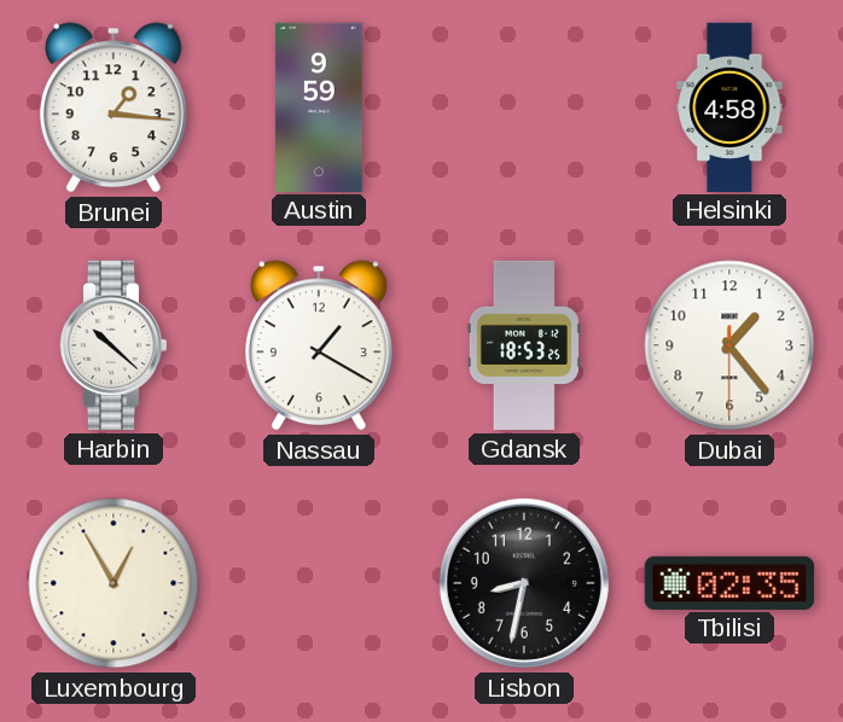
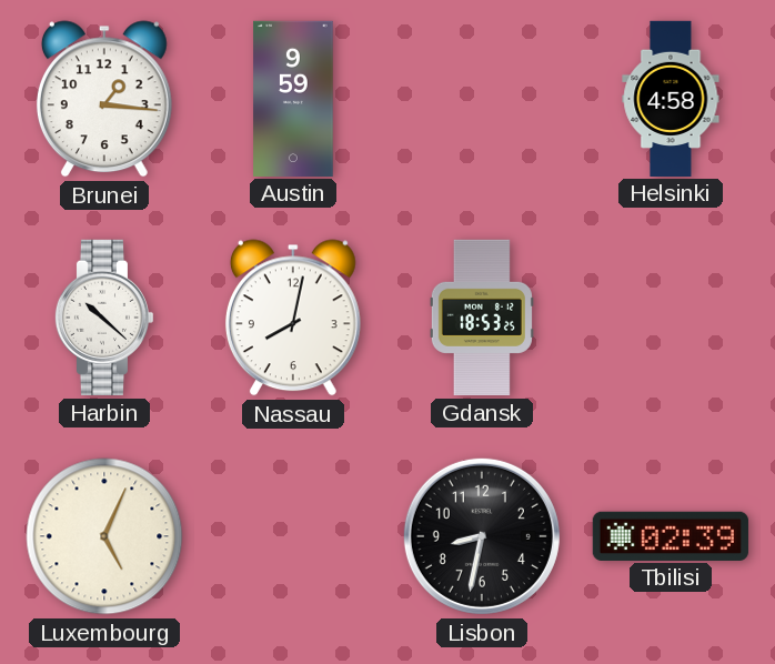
Nassau: 1:20 -> 8:02 (293, 318)
Dubai: 1:23 -> none (729, 345)
Luxembourg: 12:55 -> 5:04 (104, 536)
Tbilisi: 02:35 -> 02:39 (671, 535)
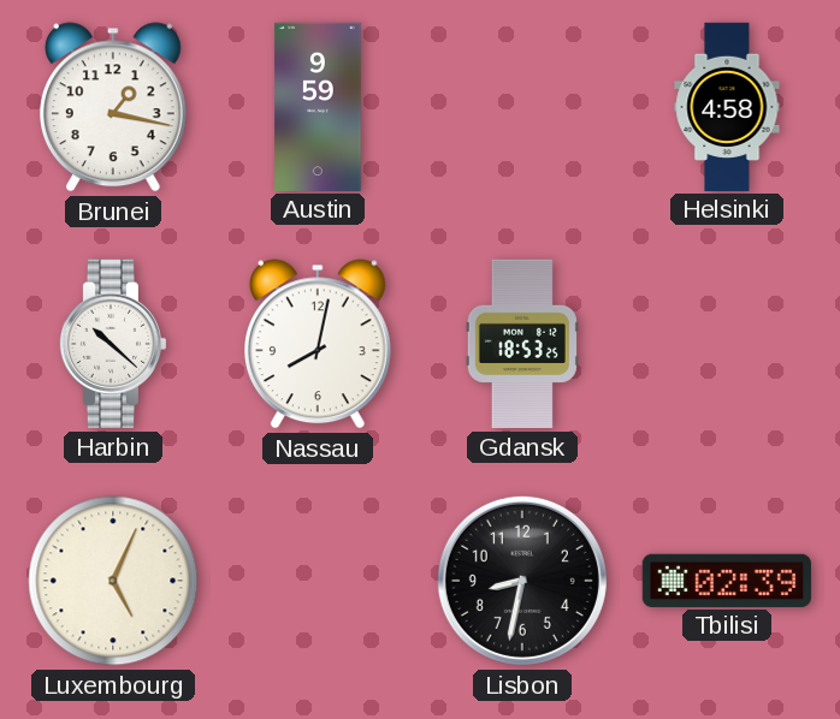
Brunei: 1:16 -> 1:17 (113, 107)
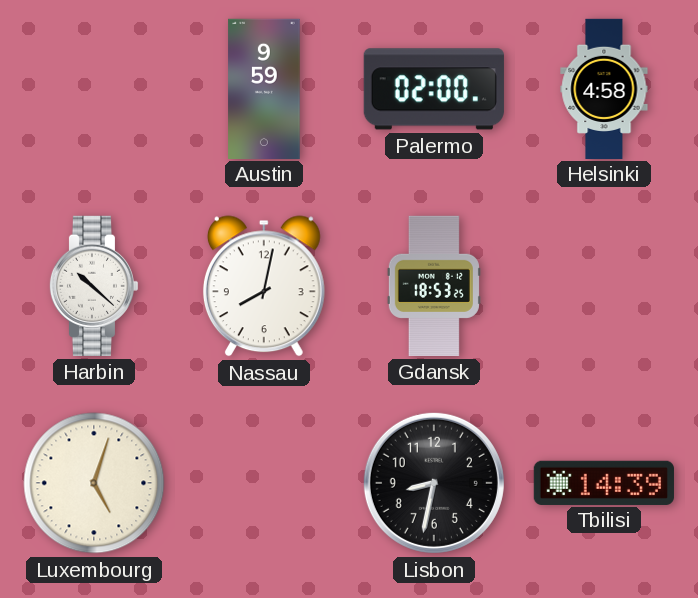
Brunei: 1:17 -> none (113, 107)
Palermo: none -> 02:00 (434, 89)
Luxembourg: 5:04 -> 5:03 (94, 483)
Tbilisi: 02:39 -> 14:39 (604, 482)
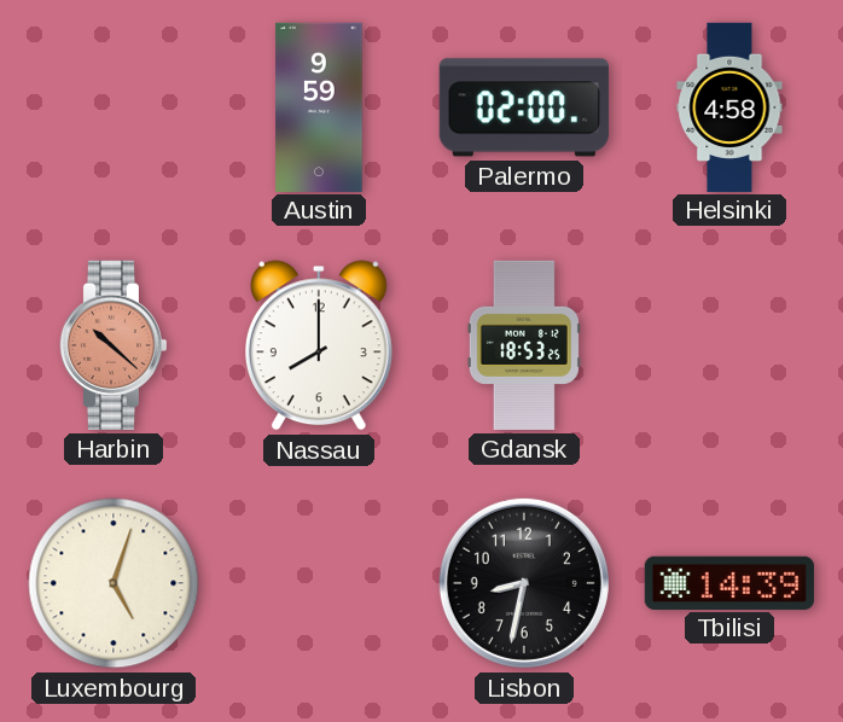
Harbin dial: white -> salmon (114, 345)
Nassau: 8:02 -> 8:00 (319, 345)
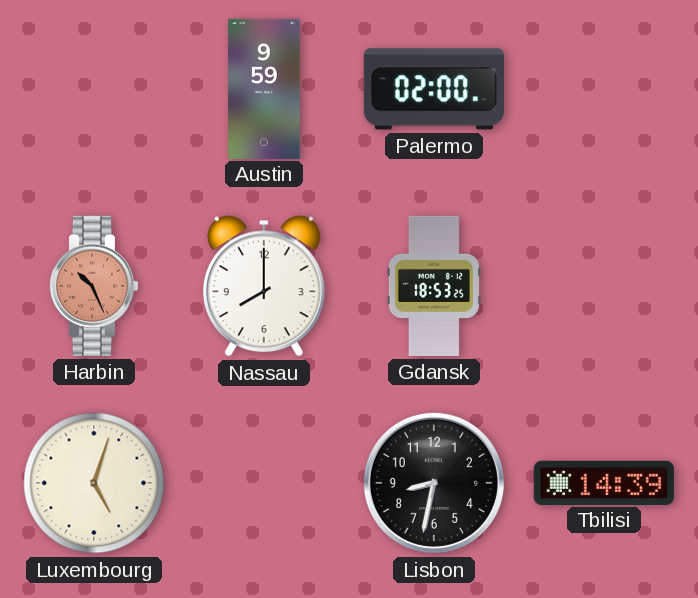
Helsinki: 4:58 -> none (729, 106)
Harbin: 10:22 -> 10:26 (94, 286)
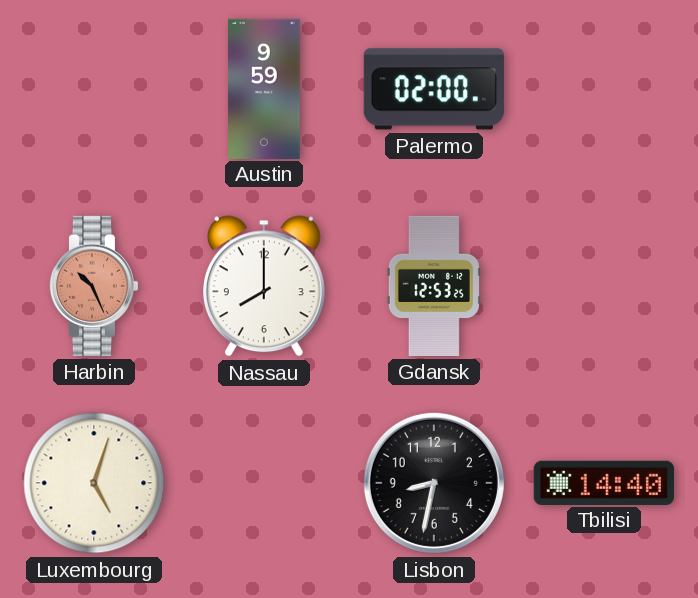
Gdansk: 18:53 -> 12:53 (434, 286)
Tbilisi: 14:39 -> 14:40 (604, 482)
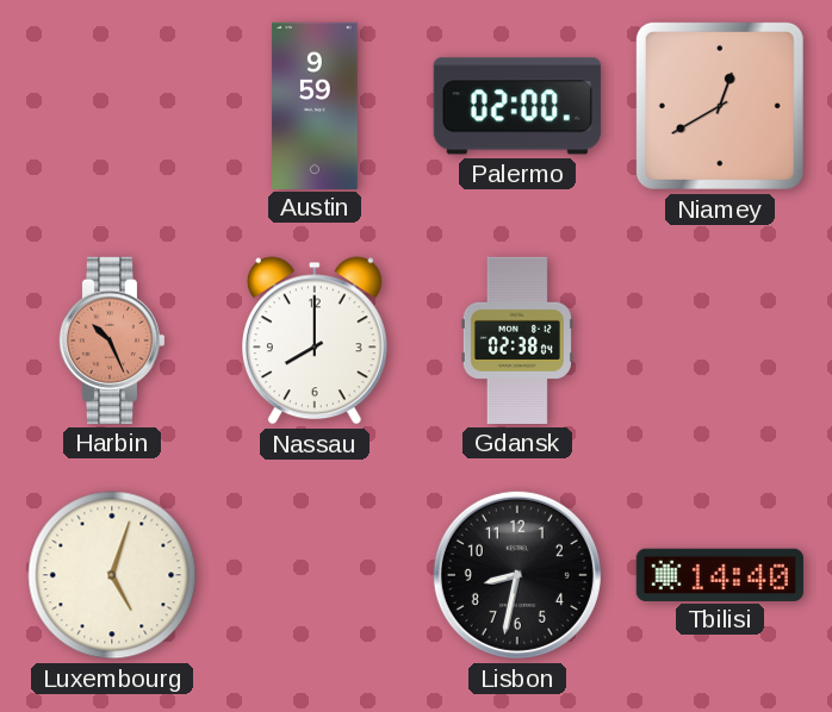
Niamey: none -> 12:40 (720, 106)
Gdansk: 12:53 -> 02:38 (517, 341)
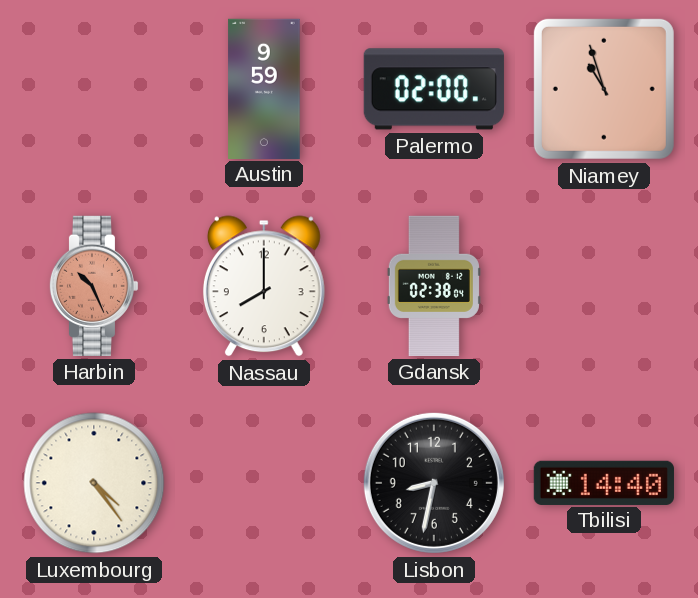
Niamey: 12:40 -> 10:57 (604, 89)
Luxembourg: 5:03 -> 4:24 (94, 483)
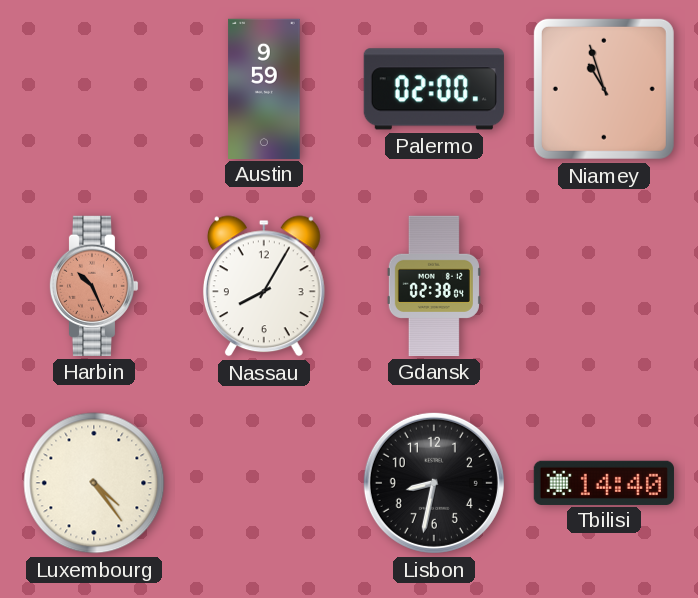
Nassau: 8:00 -> 8:05 (264, 286)
